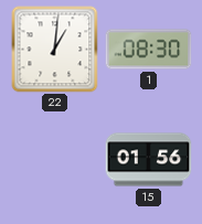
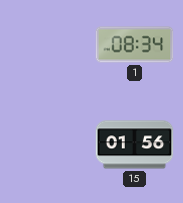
22: 1:01 -> none (55, 50)
1: 08:30 -> 08:34 (135, 45)
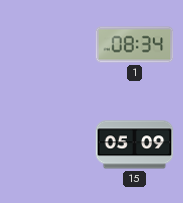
15: 01:56 -> 05:09 (135, 145)
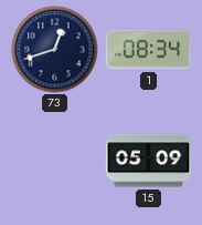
73: none -> 12:42 (55, 50)
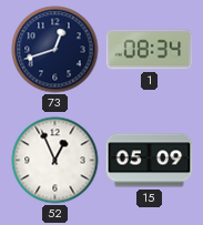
52: none -> 12:56 (55, 161)
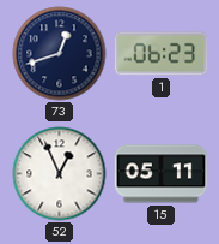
1: 08:34 -> 06:23 (162, 54)
15: 05:09 -> 05:11 (162, 174)
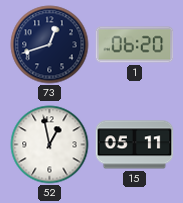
1: 06:23 -> 06:20 (135, 45)
52: 12:56 -> 12:58 (50, 145)
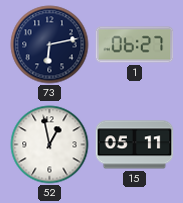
73: 12:42 -> 6:13 (50, 45)
1: 06:20 -> 06:27 (135, 45)
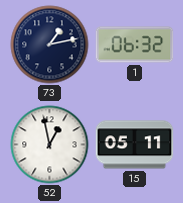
73: 6:13 -> 1:13 (50, 45)
1: 06:27 -> 06:32 (135, 45)
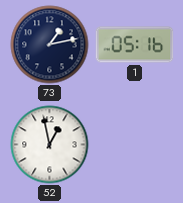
1: 06:32 -> 05:16 (135, 45)
15: 05:11 -> none (135, 145)
